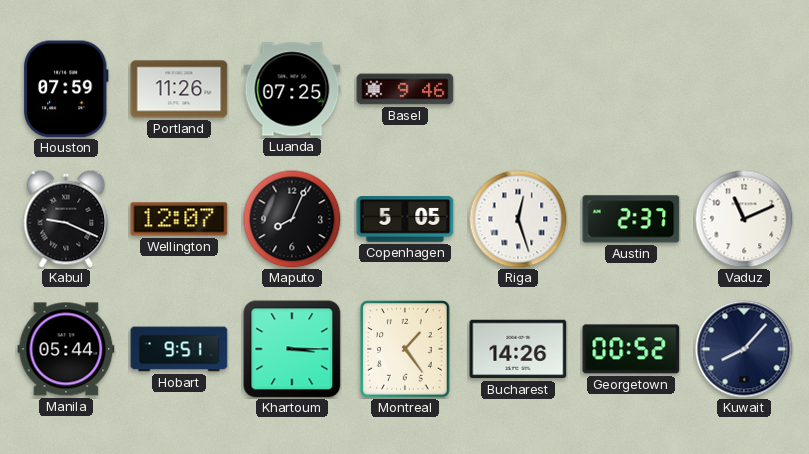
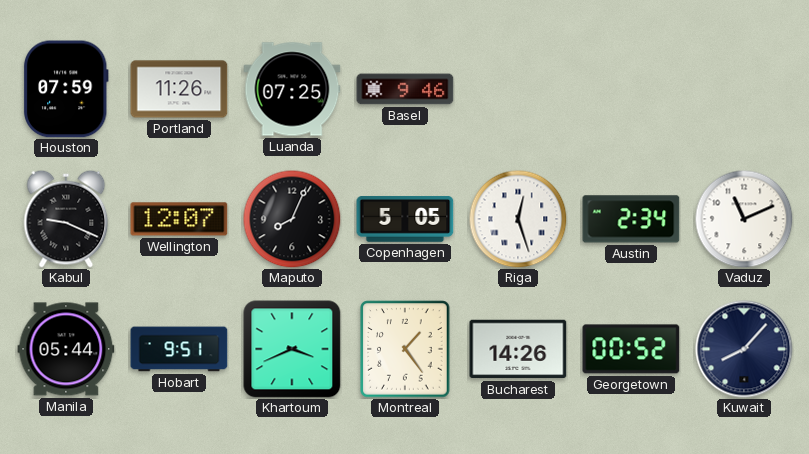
Austin: 2:37 -> 2:34 (631, 219)
Khartoum: 3:15 -> 3:41 (292, 349)
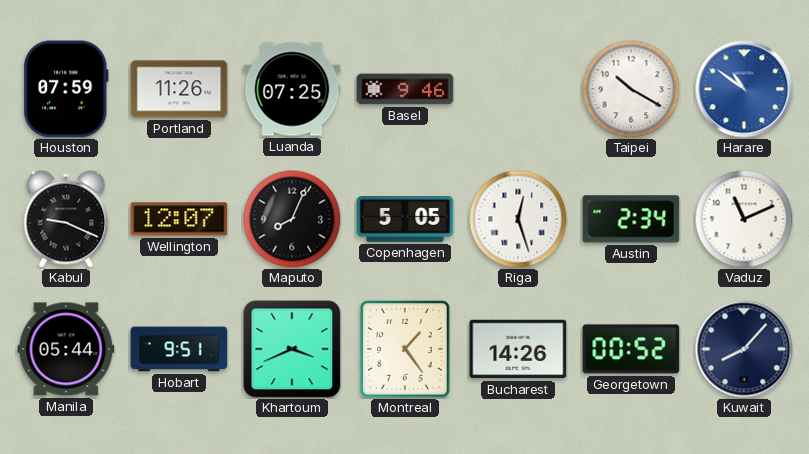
Taipei: none -> 10:20 (631, 89)
Harare: none -> 10:51 (744, 89)
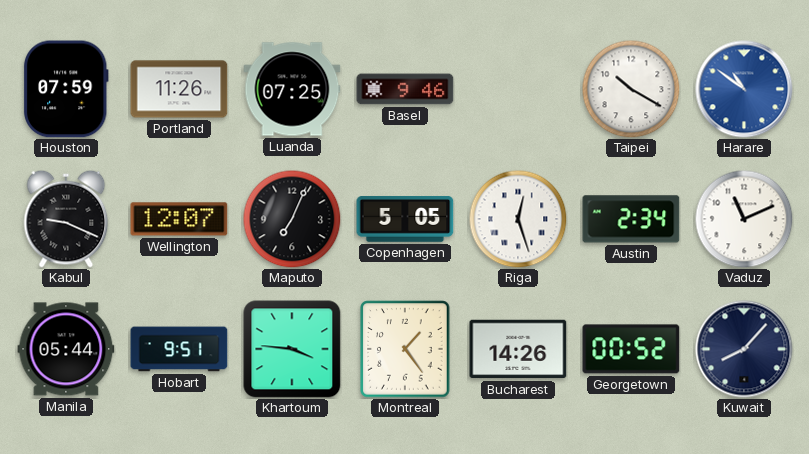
Maputo: 8:04 -> 7:04 (292, 219)
Khartoum: 3:41 -> 3:46 (292, 349)
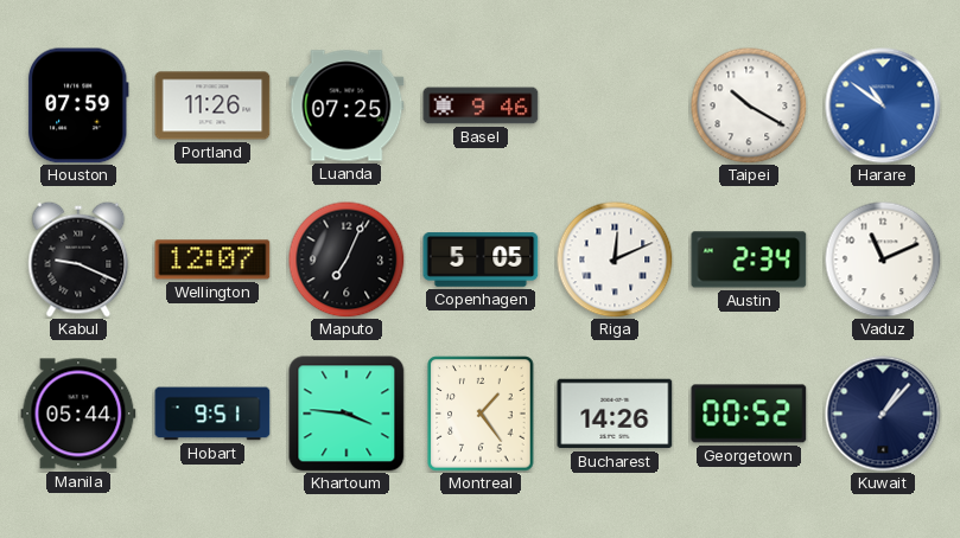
Riga: 12:27 -> 12:11 (615, 260)
Kuwait: 8:07 -> 1:07 (883, 414)
